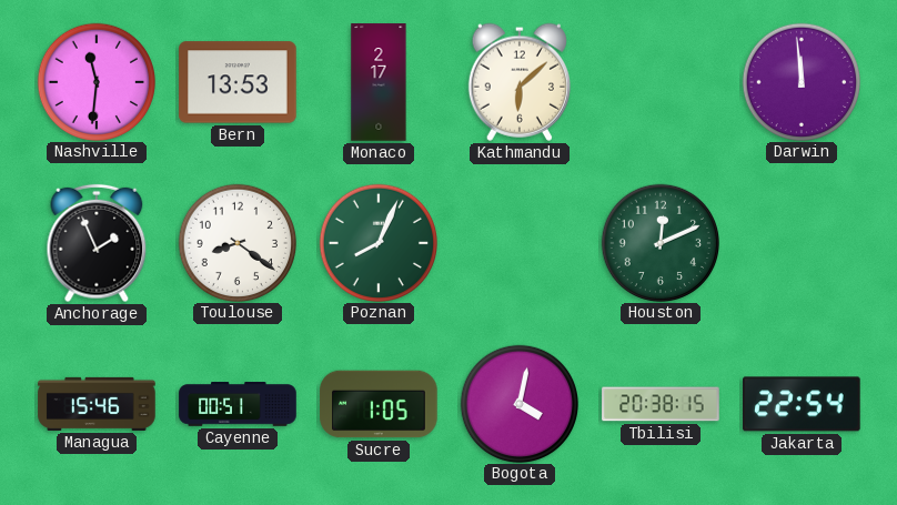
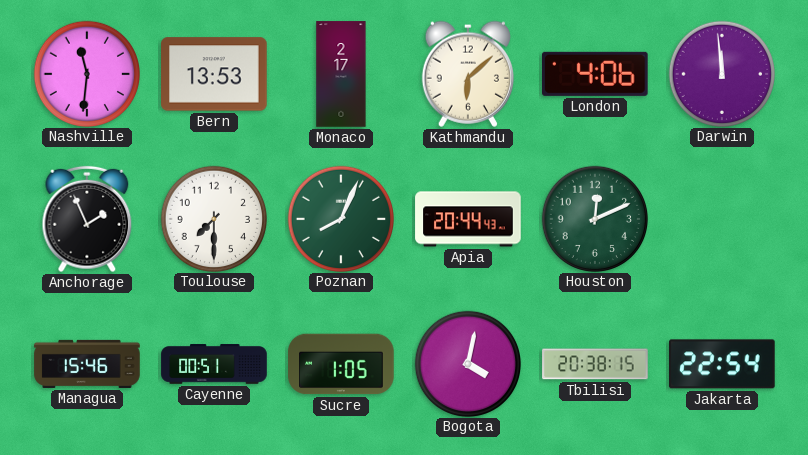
London: none -> 4:06 (596, 74)
Toulouse: 8:21 -> 7:30 (213, 218)
Apia: none -> 20:44 (468, 219)
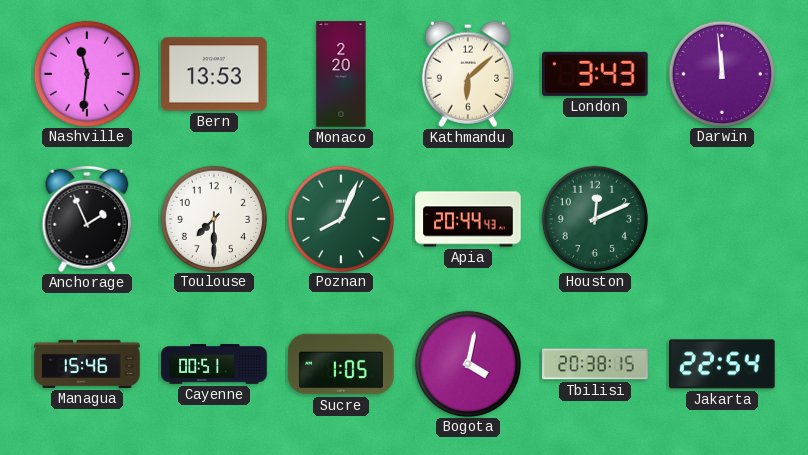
Monaco: 2:17 -> 2:20 (341, 74)
London: 4:06 -> 3:43 (596, 74)
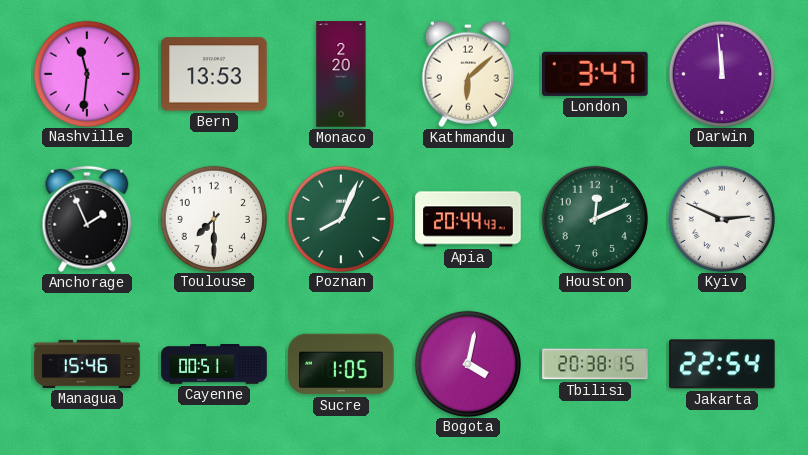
London: 3:43 -> 3:47 (596, 74)
Kyiv: none -> 2:49 (721, 218)
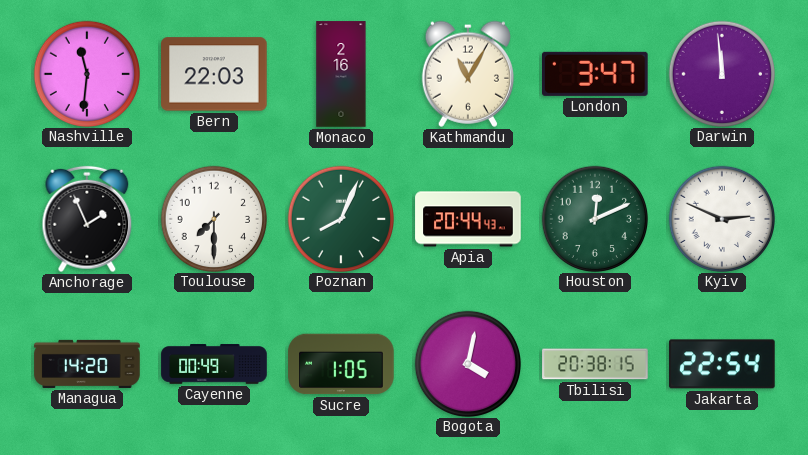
Bern: 13:53 -> 22:03 (214, 74)
Monaco: 2:20 -> 2:16 (341, 74)
Kathmandu: 6:08 -> 11:05 (467, 74)
Managua: 15:46 -> 14:20 (87, 364)
Cayenne: 00:51 -> 00:49 (214, 364)
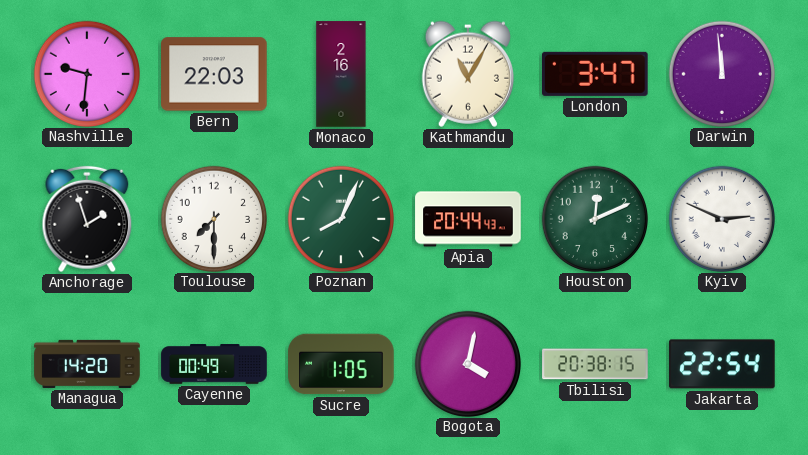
Nashville: 11:31 -> 9:31 (86, 73)
Anchorage: 1:56 -> 1:57 (87, 219)
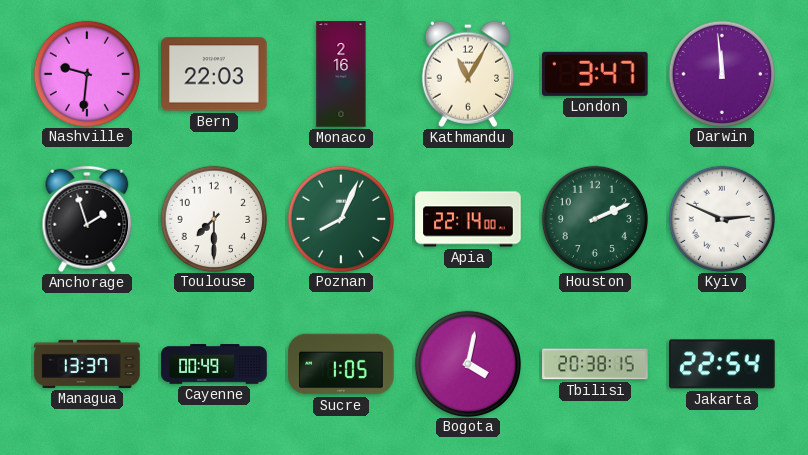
Apia: 20:44 -> 22:14 (468, 219)
Houston: 12:11 -> 2:11 (594, 218)
Managua: 14:20 -> 13:37 (87, 364)
